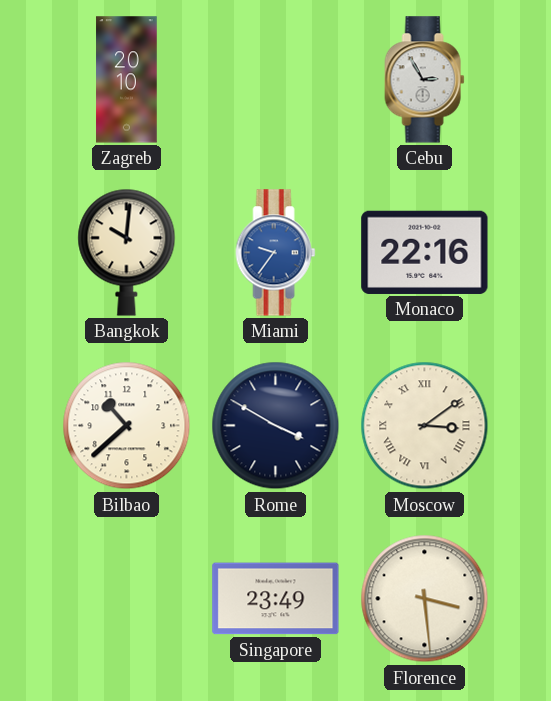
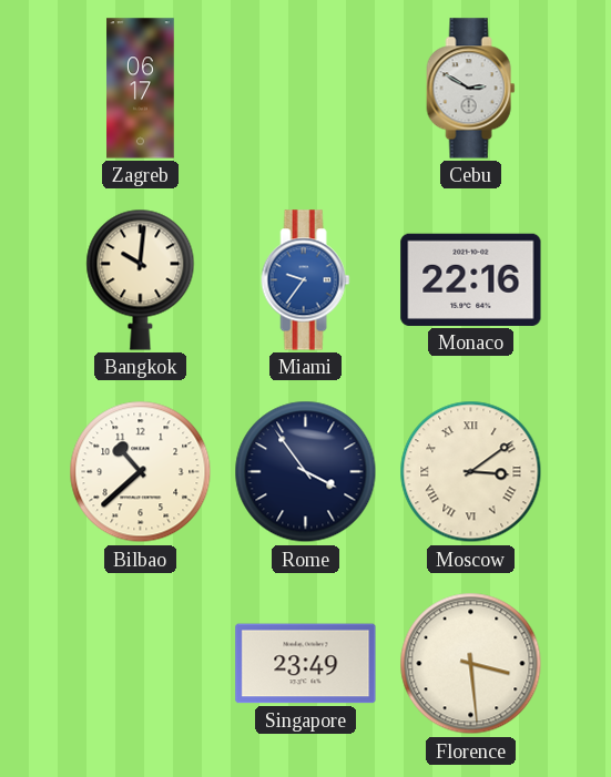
Zagreb: 20:10 -> 06:17 (141, 89)
Cebu: 2:55 -> 2:50 (471, 89)
Rome: 3:50 -> 3:54 (306, 472)
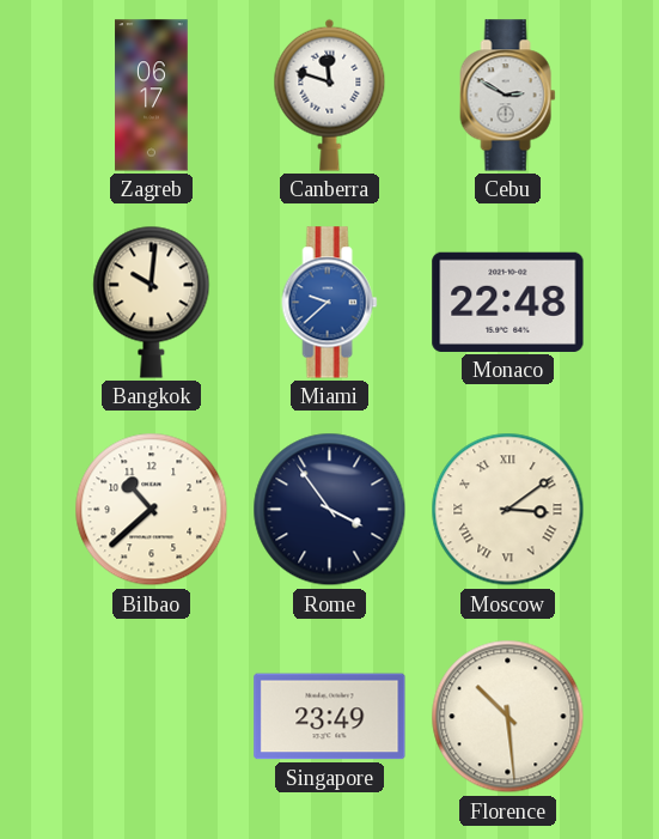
Canberra: none -> 11:48 (330, 95)
Miami: 9:36 -> 9:38 (330, 303)
Monaco: 22:16 -> 22:48 (508, 302)
Florence: 3:29 -> 10:29 (508, 717)
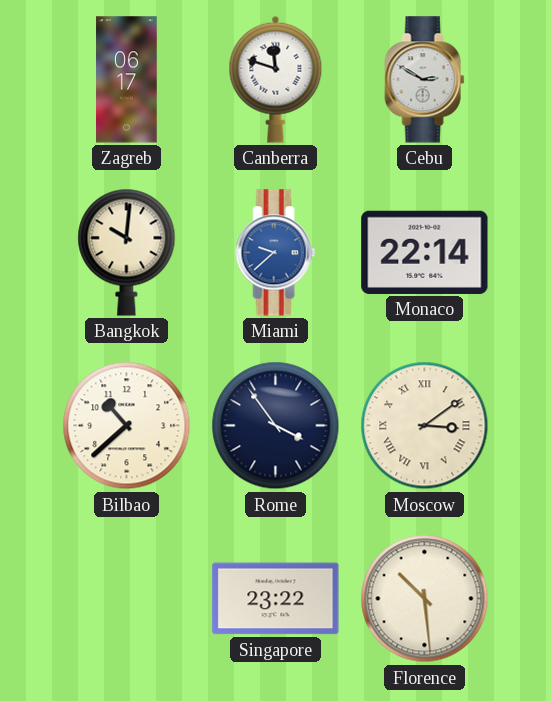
Monaco: 22:48 -> 22:14 (425, 252)
Singapore: 23:49 -> 23:22 (276, 599)
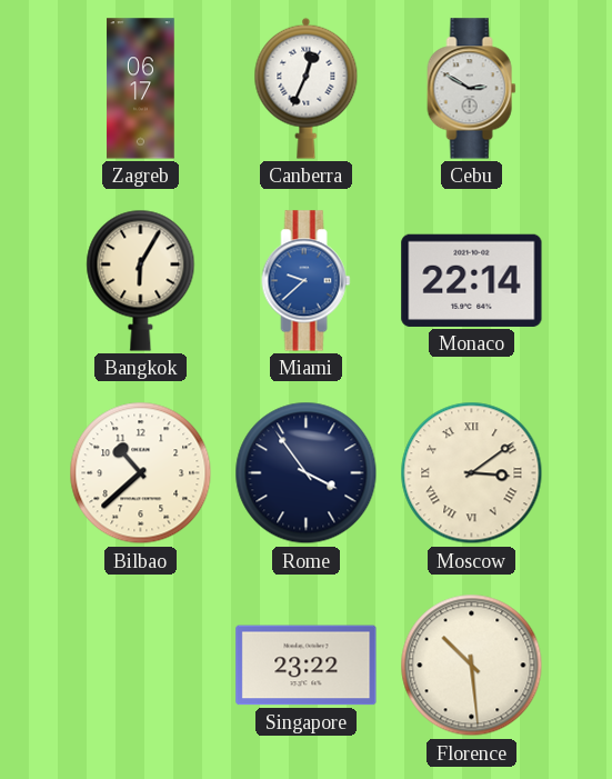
Canberra: 11:48 -> 12:34 (307, 88)
Bangkok: 10:01 -> 6:05 (141, 280)
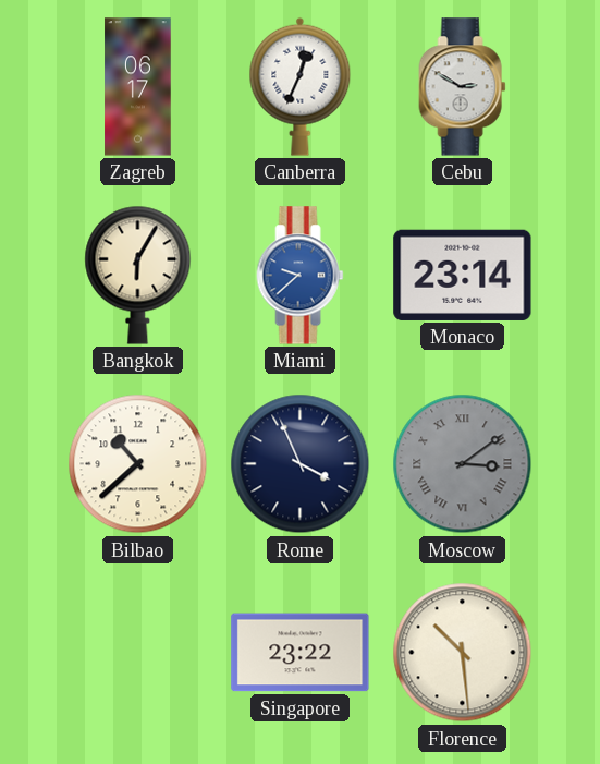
Monaco: 22:14 -> 23:14 (463, 275)
Rome: 3:54 -> 3:56 (301, 464)
Moscow dial: cream -> grey (463, 464)
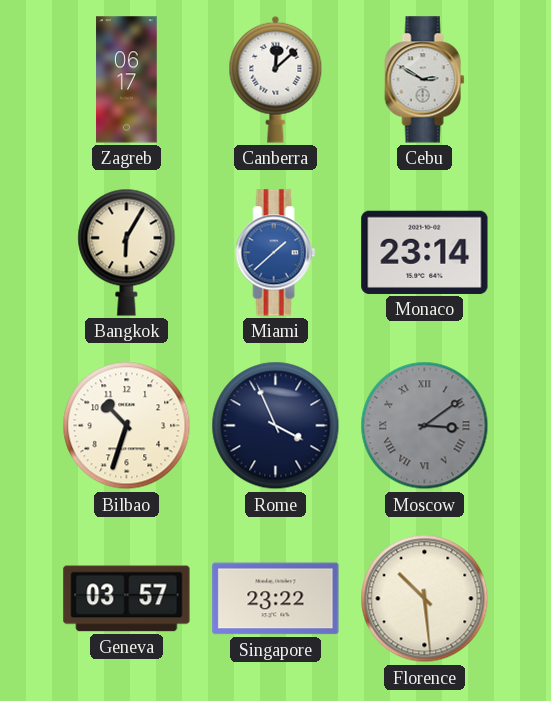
Canberra: 12:34 -> 12:08 (276, 79)
Miami: 9:38 -> 1:38 (276, 253)
Bilbao: 10:38 -> 10:33 (127, 426)
Geneva: none -> 03:57 (127, 599)
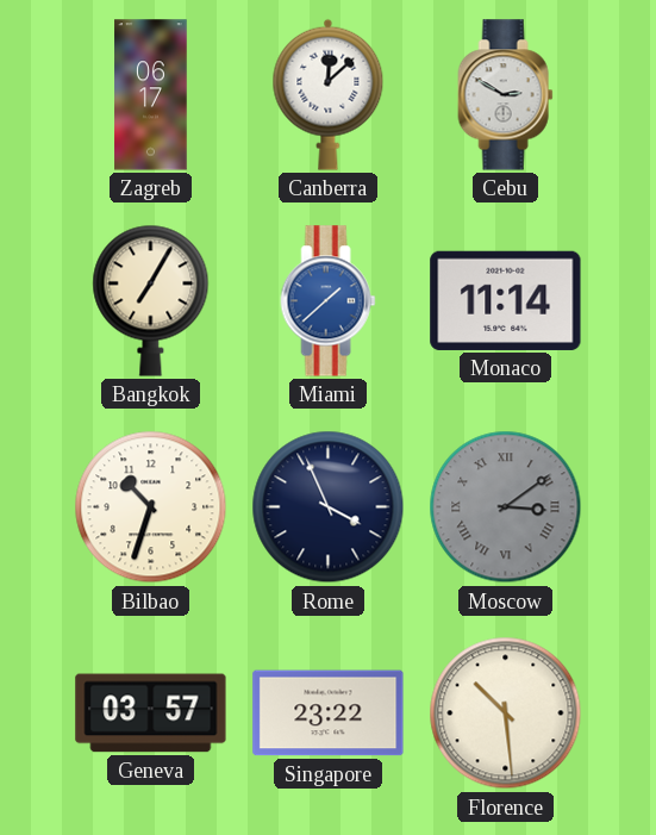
Bangkok: 6:05 -> 7:05 (151, 300)
Monaco: 23:14 -> 11:14 (506, 300)
